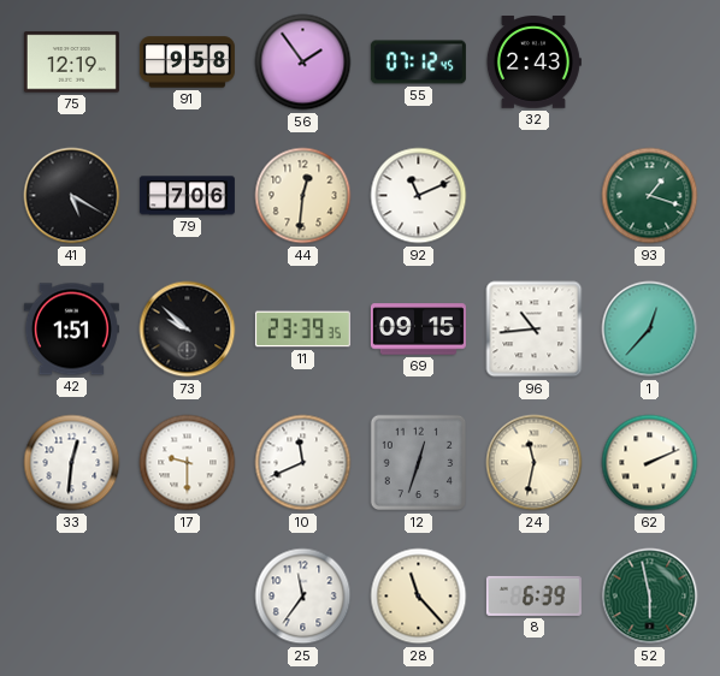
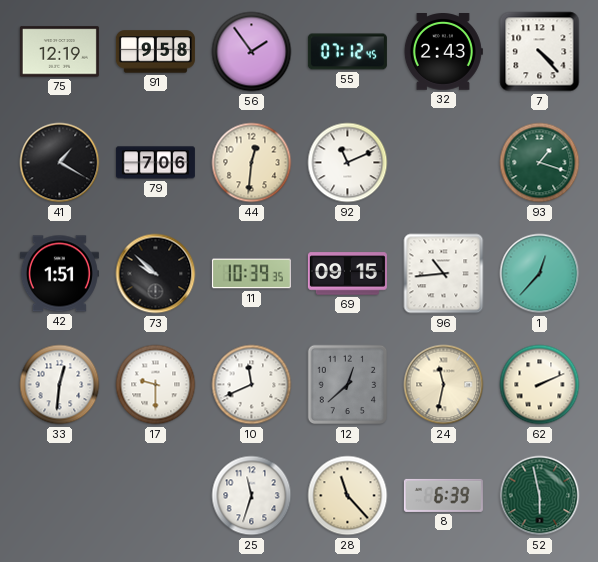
7: none -> 4:23 (540, 52)
41: 5:20 -> 1:20 (60, 163)
11: 23:39 -> 10:39 (251, 274)
12: 12:33 -> 12:38 (348, 385)
25: 11:36 -> 11:33 (252, 496)
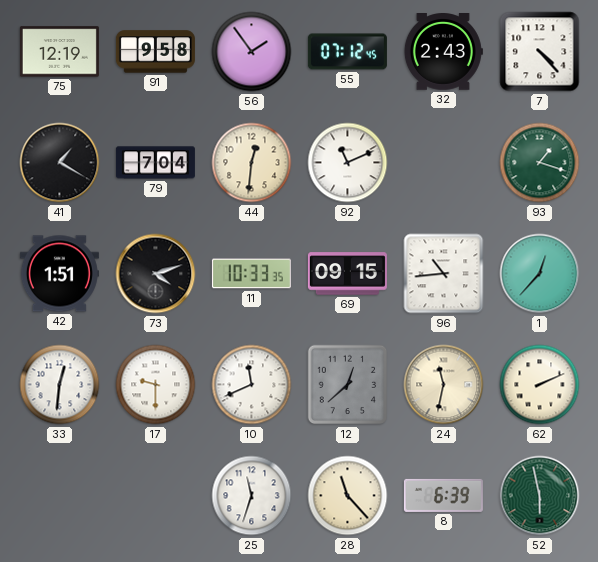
79: 7:06 -> 7:04 (155, 163)
73: 9:52 -> 4:12 (156, 274)
11: 10:39 -> 10:33 (251, 274)
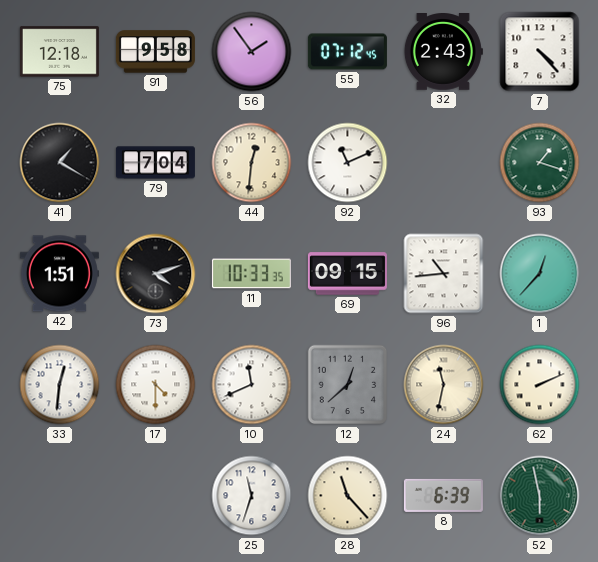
75: 12:19 -> 12:18 (59, 52)
17: 9:30 -> 4:30 (156, 385)
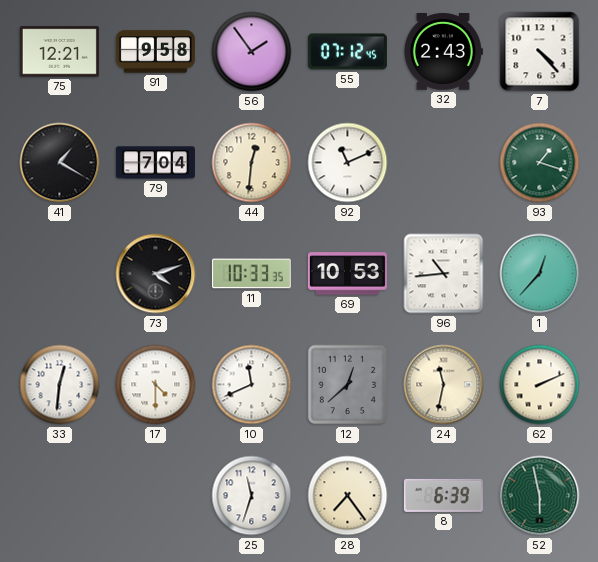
75: 12:18 -> 12:21 (59, 52)
42: 1:51 -> none (59, 274)
69: 09:15 -> 10:53 (347, 274)
28: 11:23 -> 7:24 (348, 496)
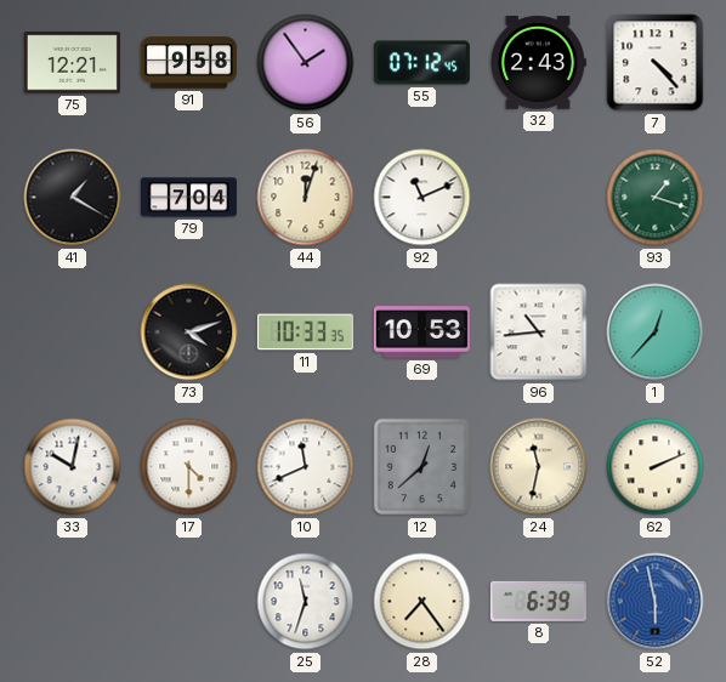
44: 12:31 -> 12:03 (306, 198)
33: 12:31 -> 10:02 (73, 467)
52 dial: green -> blue (656, 602)
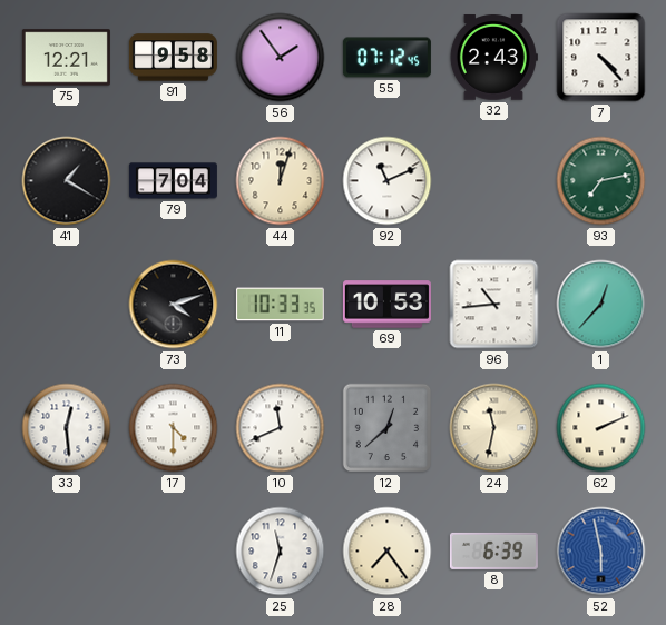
93: 1:18 -> 7:13 (601, 181)
33: 10:02 -> 12:29 (67, 428)
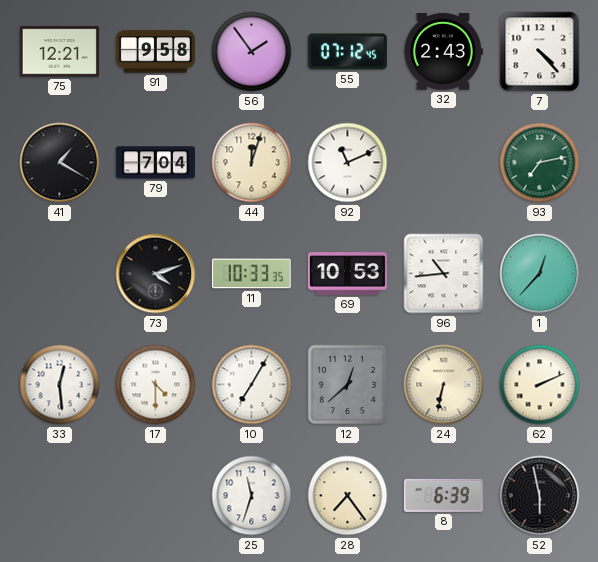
10: 11:41 -> 7:05 (252, 385)
24: 11:32 -> 6:32 (444, 385)
52 dial: blue -> black (540, 496)
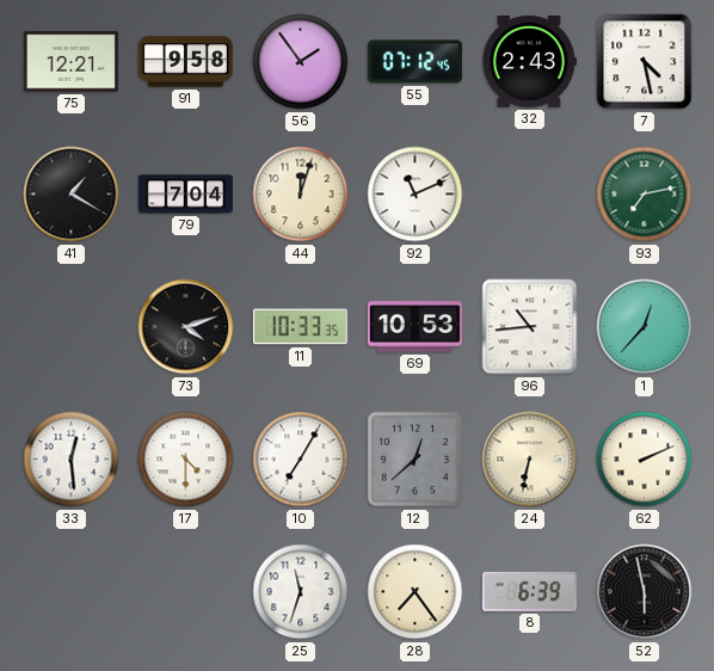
7: 4:23 -> 4:28 (645, 62)
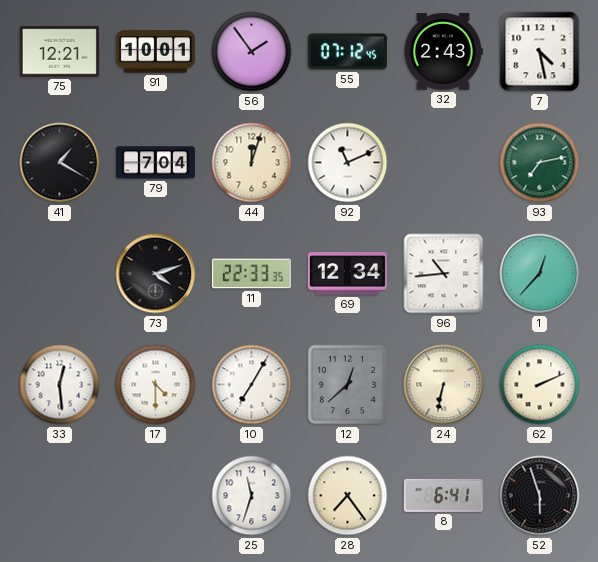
91: 9:58 -> 10:01 (155, 52)
11: 10:33 -> 22:33 (251, 274)
69: 10:53 -> 12:34 (347, 274)
8: 6:39 -> 6:41 (443, 495)
52: 5:58 -> 5:57 (540, 496)
